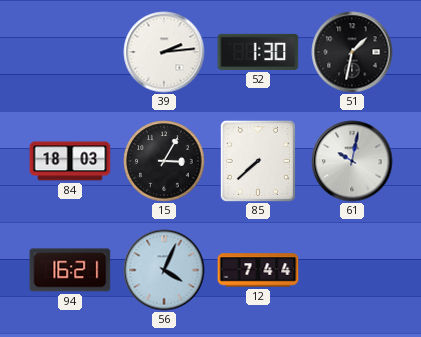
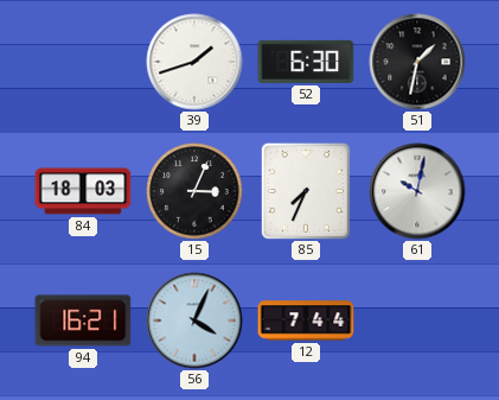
39: 2:14 -> 1:42 (194, 62)
52: 1:30 -> 6:30 (306, 62)
15: 3:05 -> 3:04 (194, 191)
85: 7:38 -> 7:34 (306, 191)
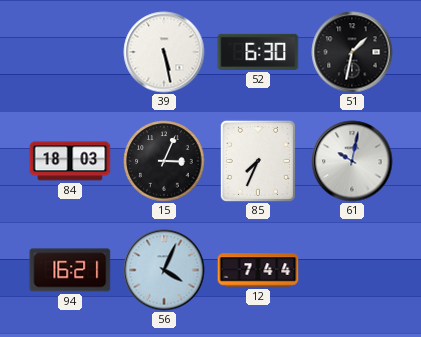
39: 1:42 -> 5:28 (164, 52)
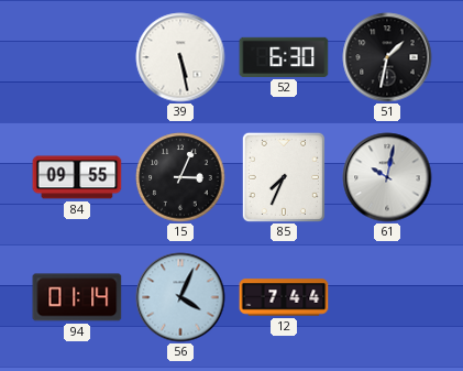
84: 18:03 -> 09:55 (77, 177)
94: 16:21 -> 01:14 (77, 297)
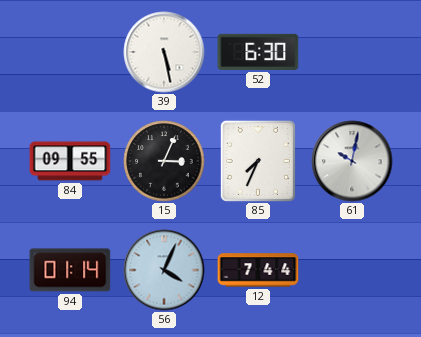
51: 1:32 -> none (387, 57)
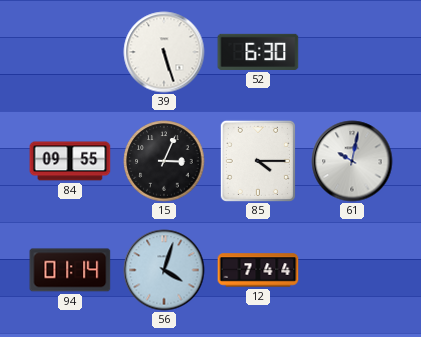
39: 5:28 -> 5:27 (164, 52)
85: 7:34 -> 4:15 (258, 161)
56: 4:04 -> 4:03 (164, 270)
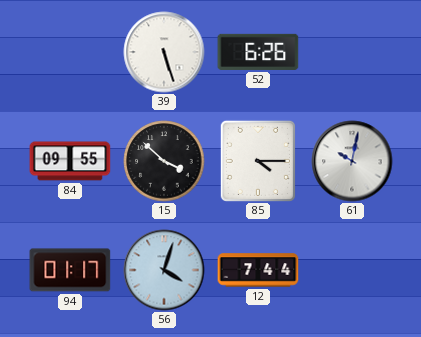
52: 6:30 -> 6:26 (258, 52)
15: 3:04 -> 3:52 (164, 161)
94: 01:14 -> 01:17 (70, 270)
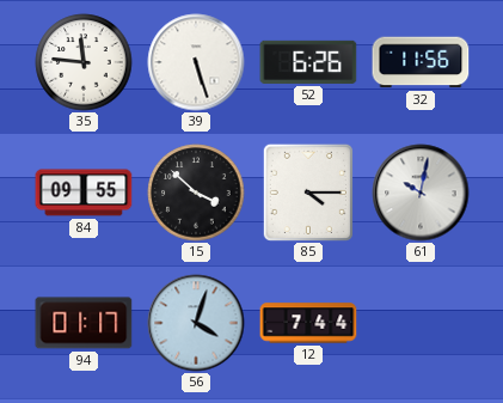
35: none -> 11:46 (84, 62)
32: none -> 11:56 (421, 62)
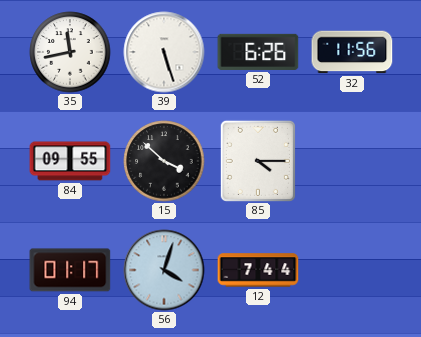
35: 11:46 -> 11:43 (70, 52)
61: 10:02 -> none (421, 193)
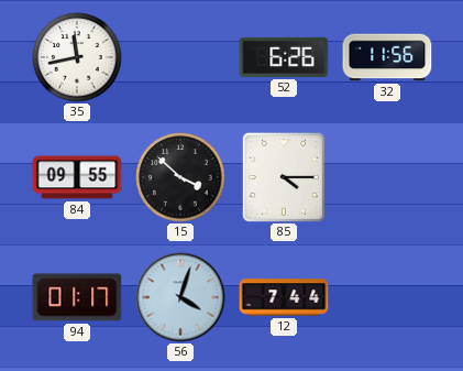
39: 5:27 -> none (164, 52)
